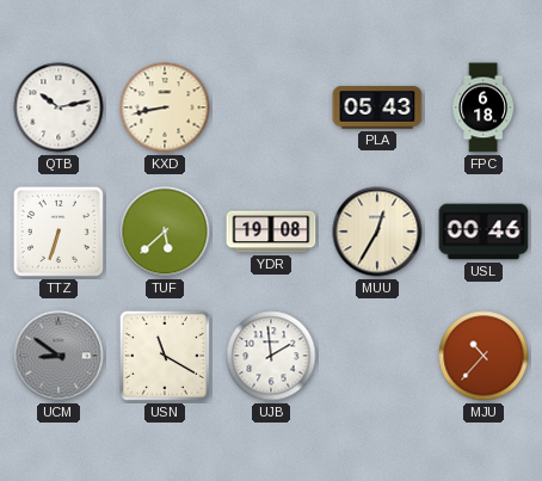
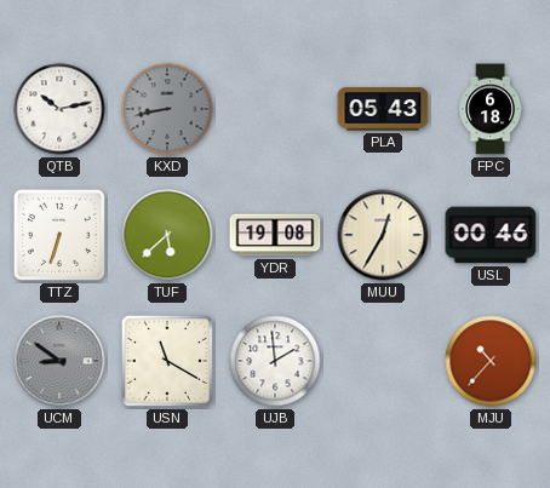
KXD dial: cream -> grey (167, 109)
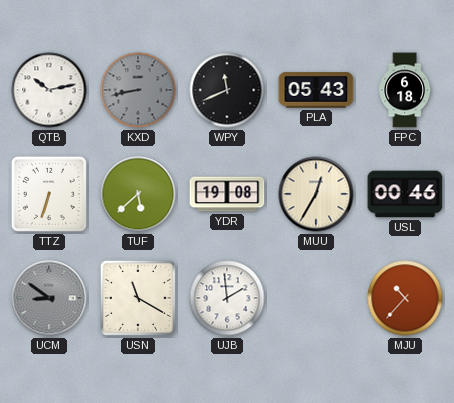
WPY: none -> 11:41 (227, 90)
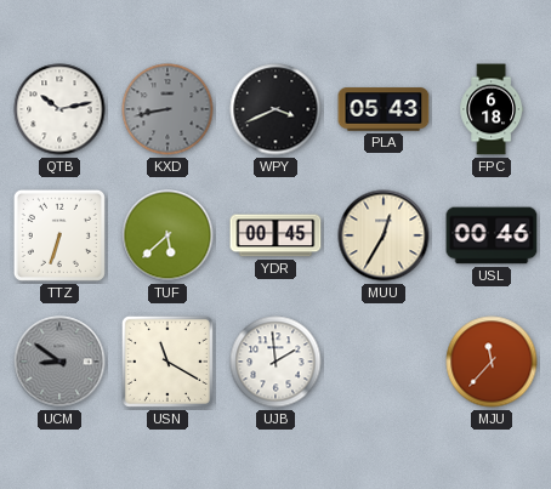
WPY: 11:41 -> 3:41 (275, 109)
YDR: 19:08 -> 00:45 (275, 235)
MJU: 10:37 -> 11:37 (492, 362)
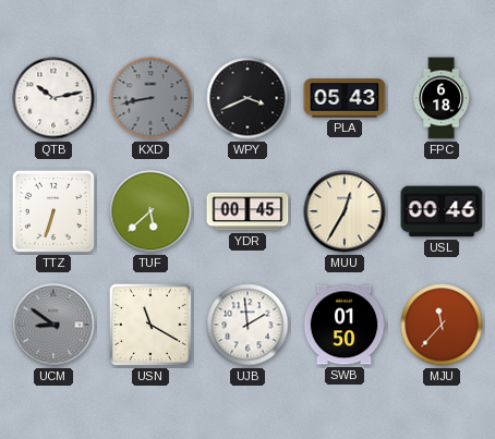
SWB: none -> 01:50 (345, 325)
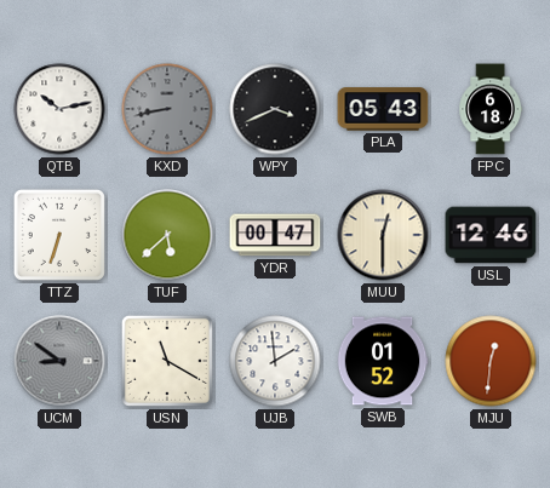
YDR: 00:45 -> 00:47 (275, 235)
MUU: 12:35 -> 12:30 (383, 235)
USL: 00:46 -> 12:46 (491, 235)
SWB: 01:50 -> 01:52 (383, 361)
MJU: 11:37 -> 12:31 (491, 361)
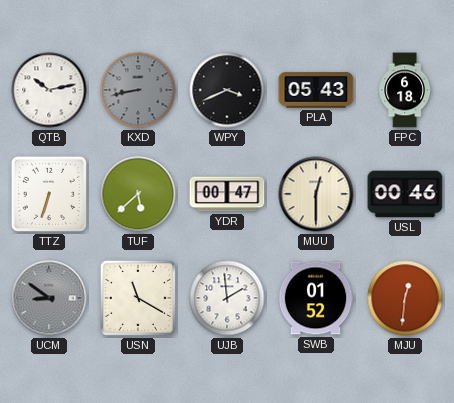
USL: 12:46 -> 00:46 (405, 194)
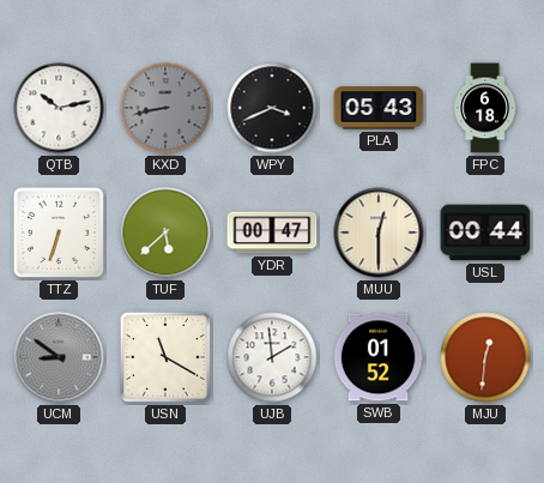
USL: 00:46 -> 00:44 (485, 233)
